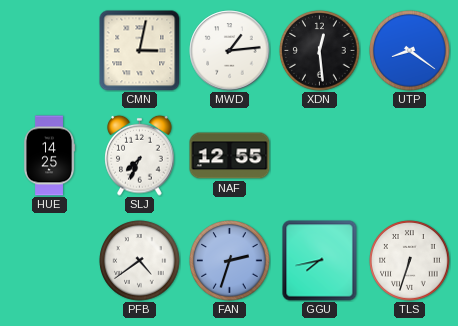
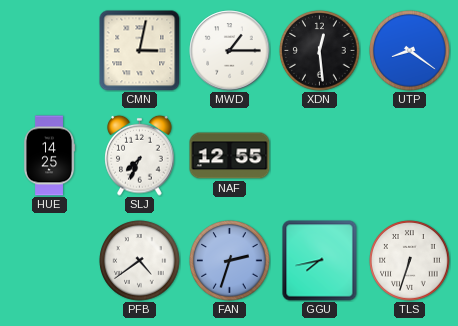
MWD: 1:14 -> 1:15 (230, 51)
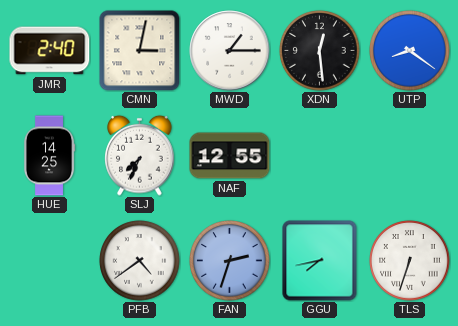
JMR: none -> 2:40 (50, 51)
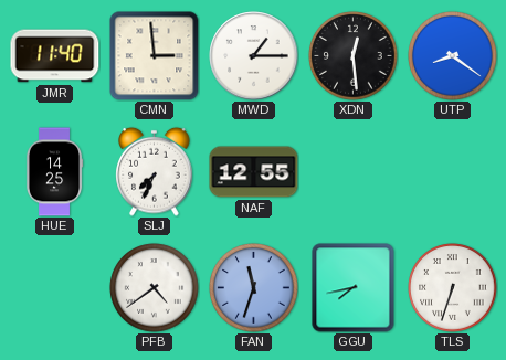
JMR: 2:40 -> 11:40 (55, 56)
CMN: 3:02 -> 2:59 (155, 56)
FAN: 2:33 -> 11:33 (254, 288)
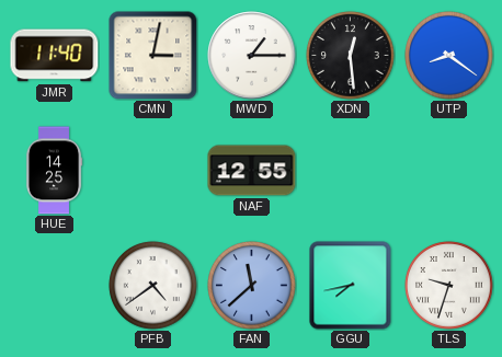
CMN: 2:59 -> 3:02 (153, 56)
SLJ: 7:34 -> none (155, 171)
FAN: 11:33 -> 11:38 (252, 286)
TLS: 6:33 -> 9:33 (449, 286)
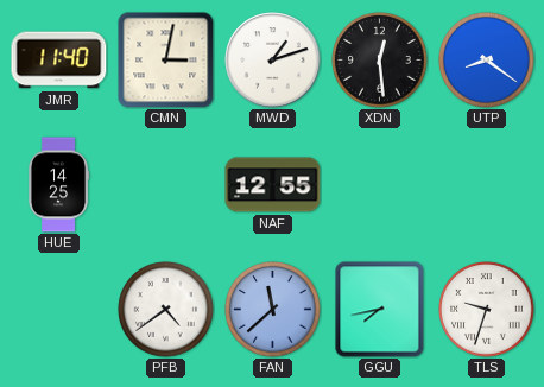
MWD: 1:15 -> 1:12 (273, 61)
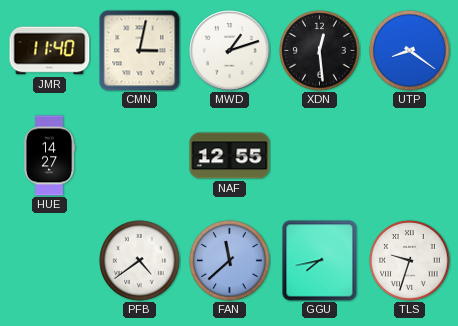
HUE: 14:25 -> 14:27 (49, 156)
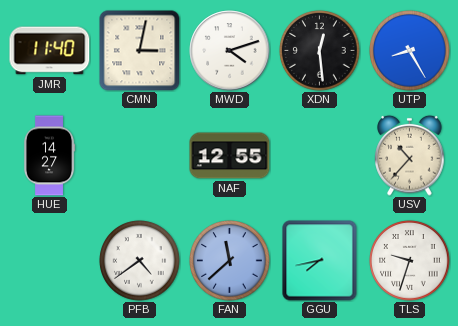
MWD: 1:12 -> 4:12 (230, 51)
UTP: 8:21 -> 8:25 (410, 51)
USV: none -> 10:37 (410, 155)
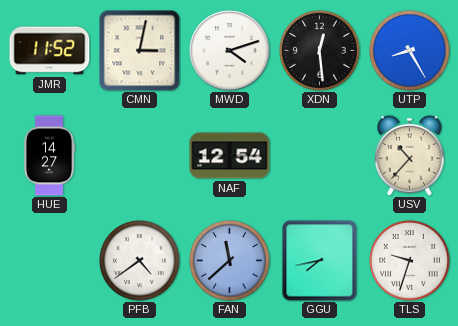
JMR: 11:40 -> 11:52 (50, 51)
NAF: 12:55 -> 12:54 (230, 156)
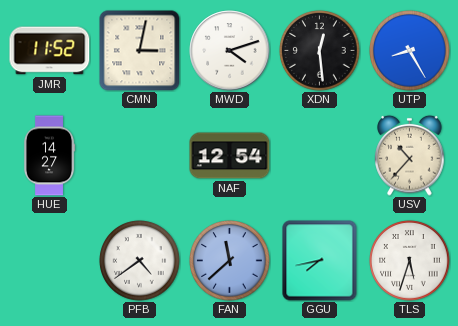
TLS: 9:33 -> 5:33 (410, 261)
